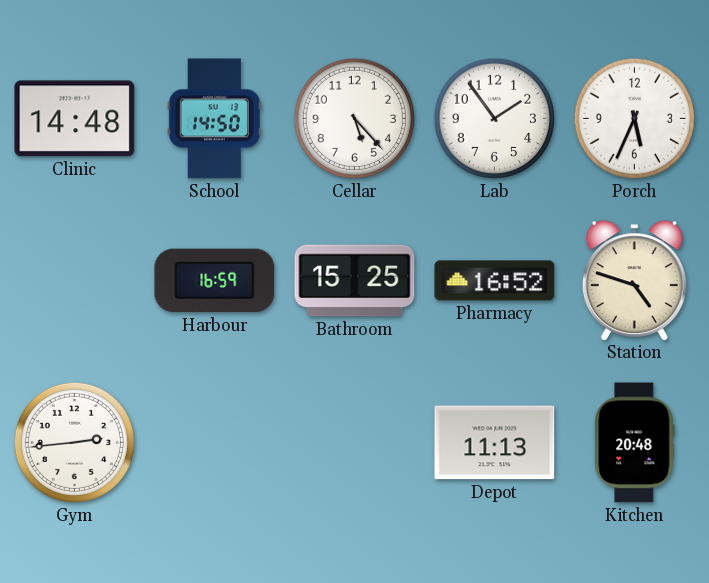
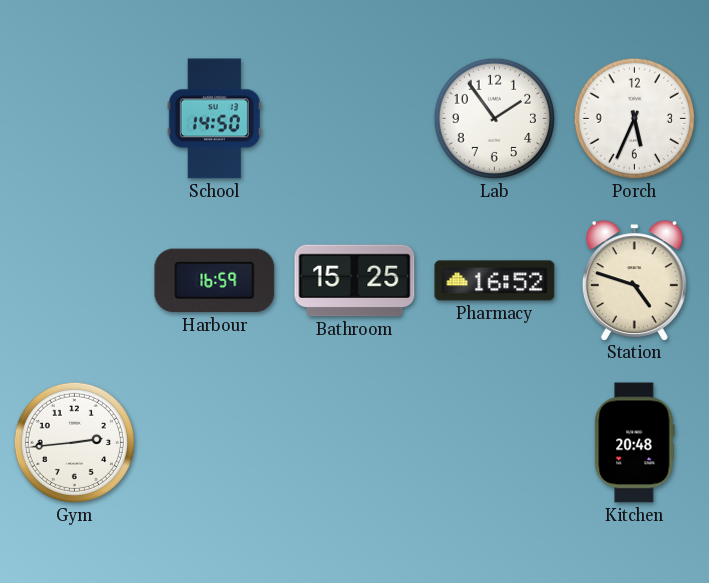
Clinic: 14:48 -> none (75, 119)
Cellar: 5:23 -> none (354, 118)
Depot: 11:13 -> none (495, 443)
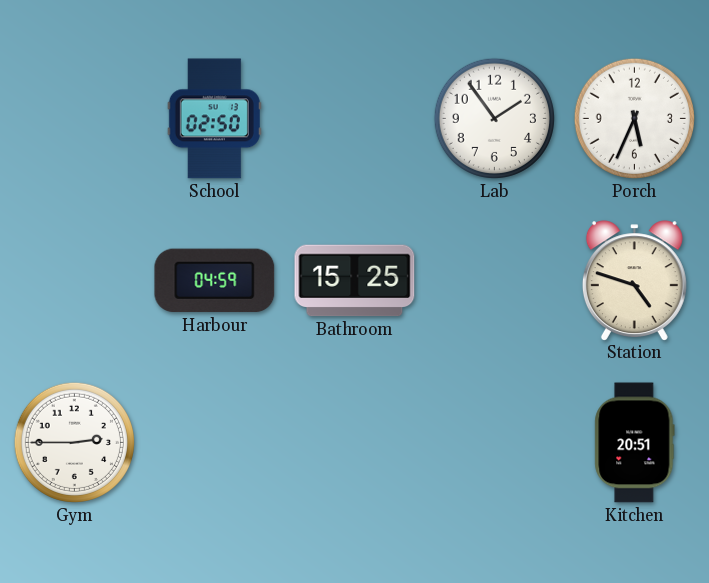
School: 14:50 -> 02:50 (214, 119)
Harbour: 16:59 -> 04:59 (215, 281)
Pharmacy: 16:52 -> none (495, 281)
Gym: 2:44 -> 2:45 (74, 442)
Kitchen: 20:48 -> 20:51 (635, 443)
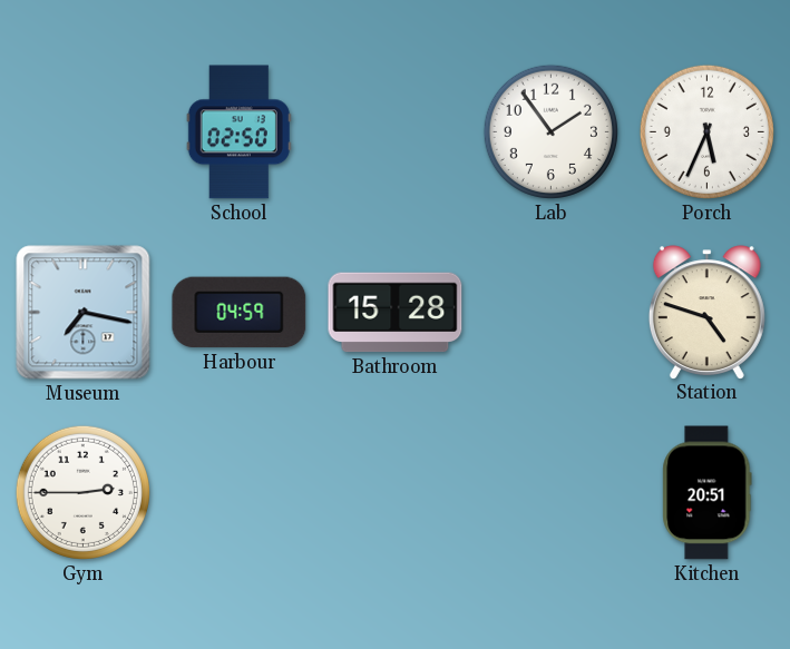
Museum: none -> 7:17 (84, 313)
Bathroom: 15:25 -> 15:28 (396, 313)
